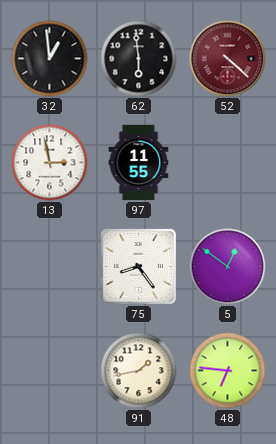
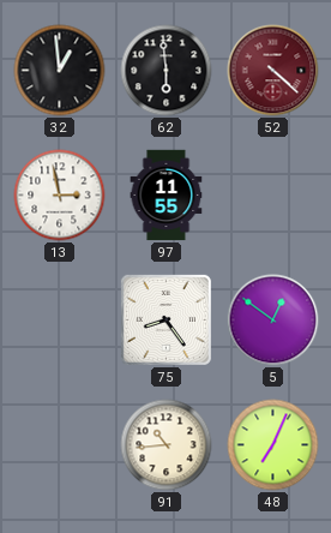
91: 1:43 -> 10:44 (167, 445)
48: 6:46 -> 7:04 (273, 445)
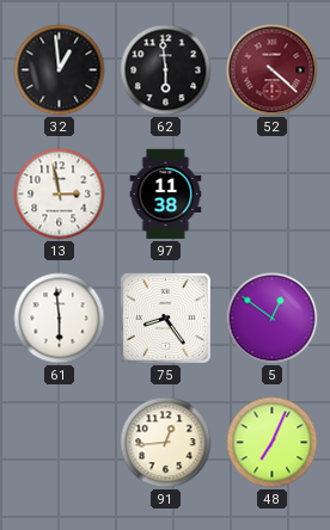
97: 11:55 -> 11:38 (166, 195)
61: none -> 5:59 (60, 319)
91: 10:44 -> 12:44 (166, 443)
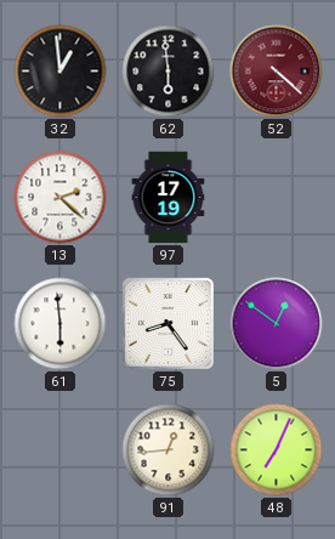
13: 2:58 -> 2:22 (61, 198)
97: 11:38 -> 17:19 (169, 198)
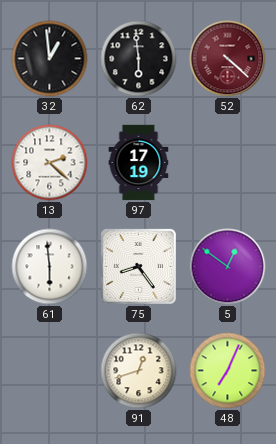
91: 12:44 -> 12:42 (139, 371)
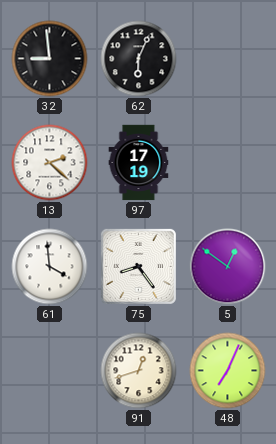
32: 12:59 -> 8:59 (50, 59)
62: 5:59 -> 6:04 (139, 59)
52: 4:22 -> none (228, 59)
61: 5:59 -> 3:59 (50, 267)
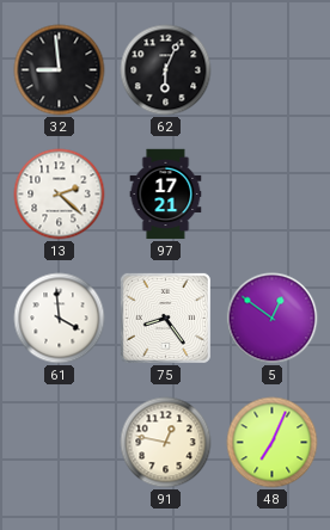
97: 17:19 -> 17:21 (166, 195)
91: 12:42 -> 12:47 (166, 443)
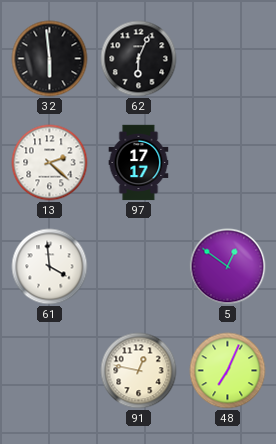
32: 8:59 -> 5:59 (50, 59)
97: 17:21 -> 17:17 (139, 163)
75: 8:24 -> none (165, 318)
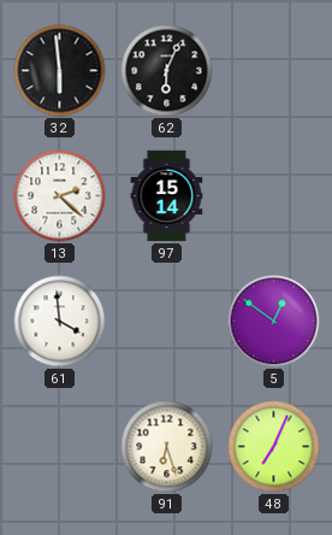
97: 17:17 -> 15:14 (167, 196)
91: 12:47 -> 6:27 (167, 447)
